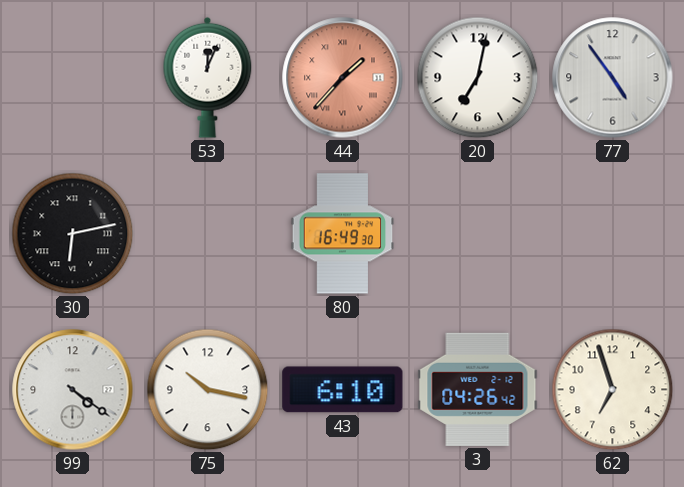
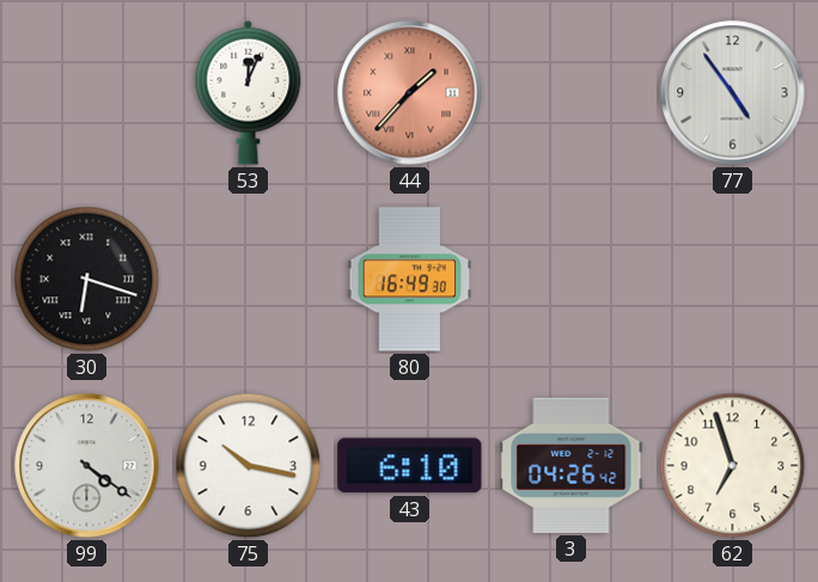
20: 7:02 -> none (478, 78)
30: 6:13 -> 6:18 (87, 280)
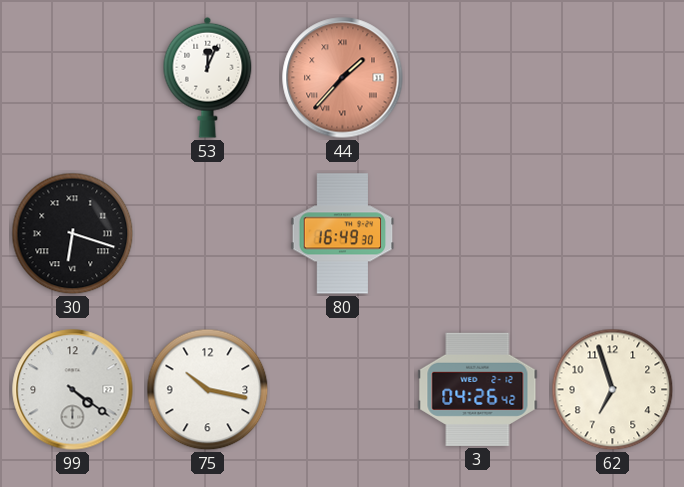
77: 4:54 -> none (733, 93)
43: 6:10 -> none (410, 466)
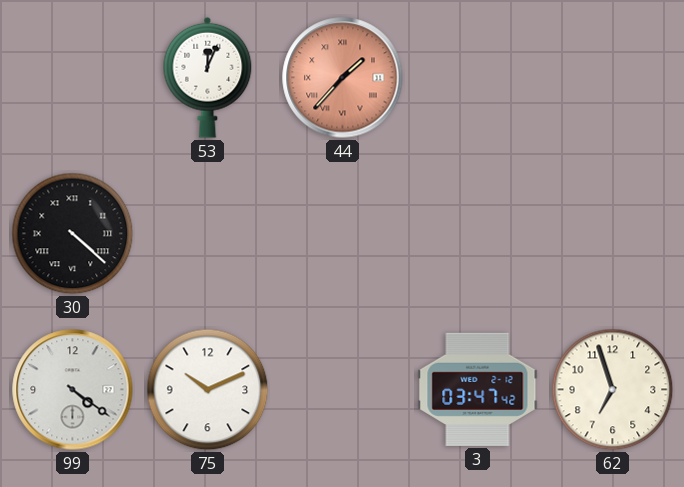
30: 6:18 -> 4:22 (73, 234)
80: 16:49 -> none (343, 234)
75: 10:17 -> 10:11 (208, 390)
3: 04:26 -> 03:47 (478, 389)
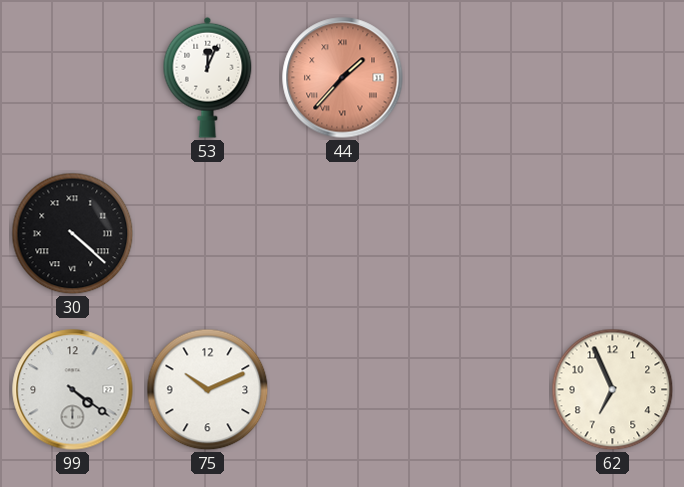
3: 03:47 -> none (478, 389)
62: 6:57 -> 6:56 (613, 390)
